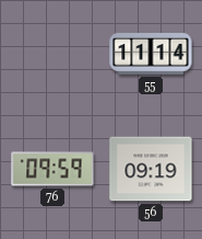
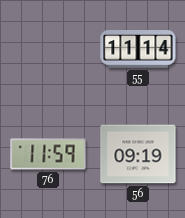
76: 09:59 -> 11:59 (48, 154)
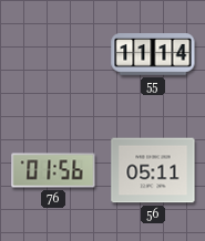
76: 11:59 -> 01:56 (53, 170)
56: 09:19 -> 05:11 (153, 170)
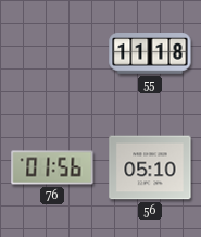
55: 11:14 -> 11:18 (150, 54)
56: 05:11 -> 05:10 (150, 167)
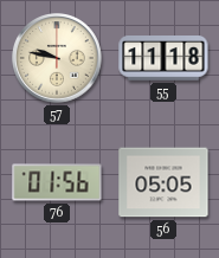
57: none -> 9:47 (58, 59)
56: 05:10 -> 05:05 (163, 182)
